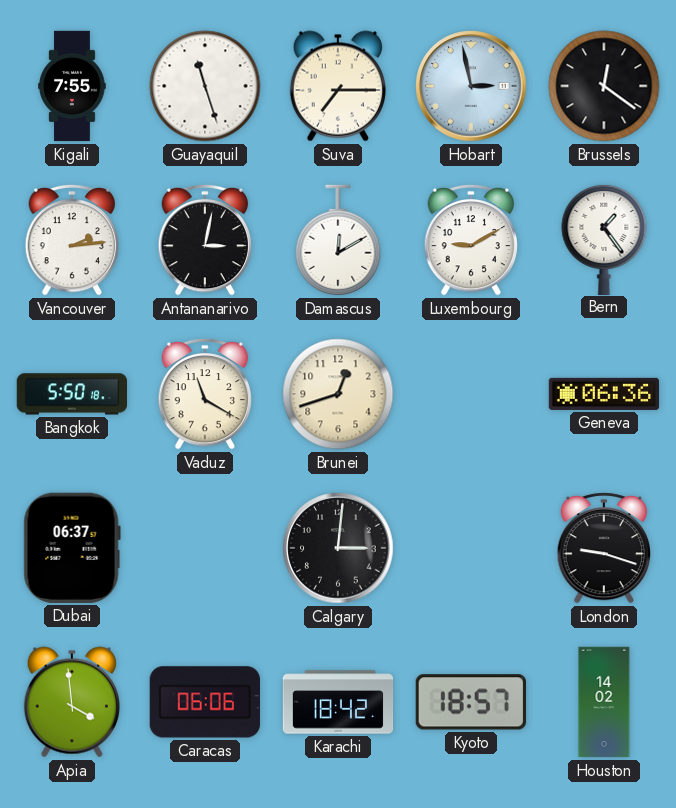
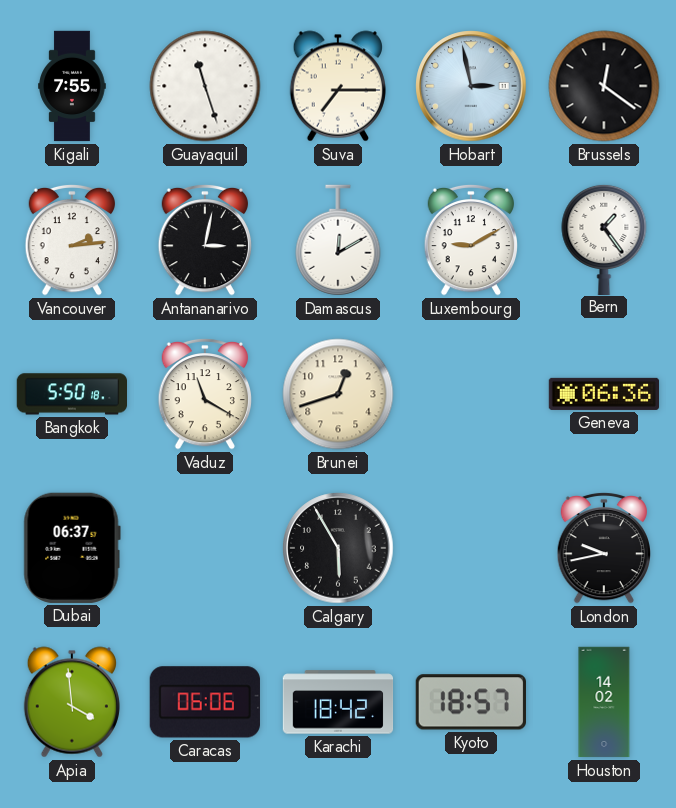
Calgary: 3:01 -> 5:55 (338, 548)
London: 9:18 -> 9:43 (603, 548)
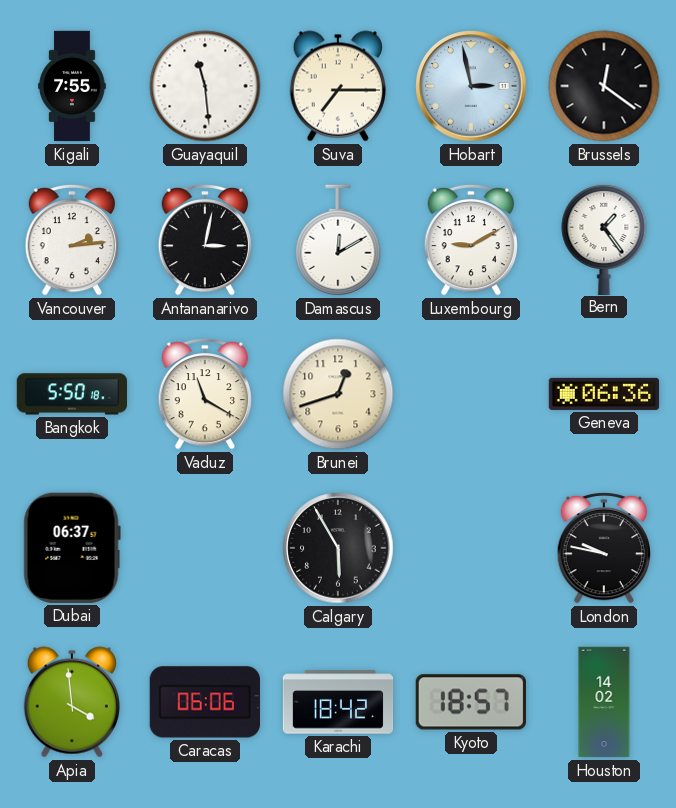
Guayaquil: 11:27 -> 11:29 (205, 86)
London: 9:43 -> 9:47 (603, 548)
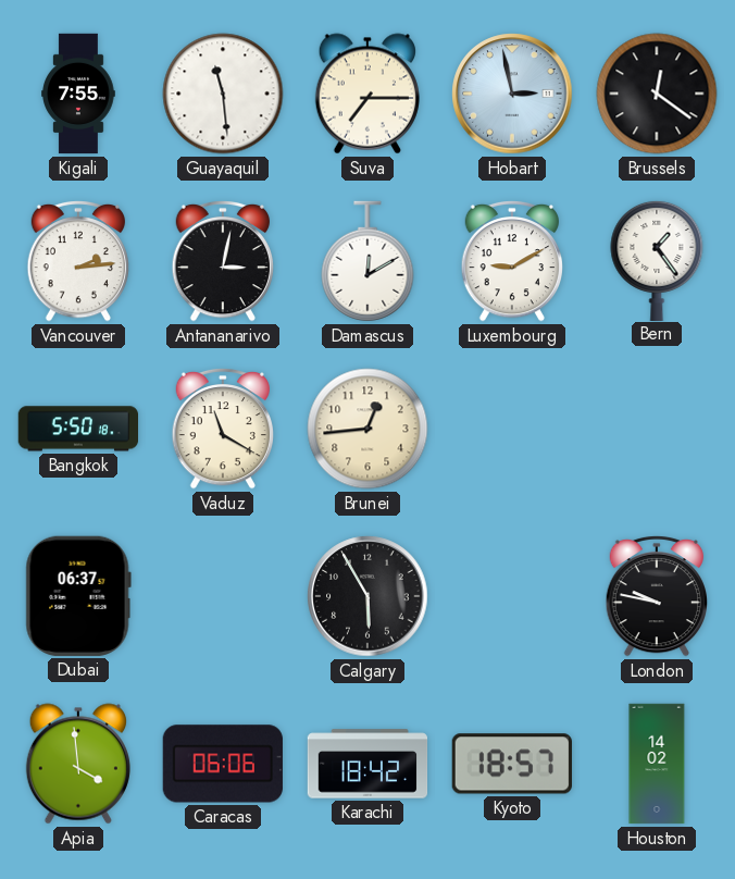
Brunei: 12:42 -> 12:44 (367, 429)
Geneva: 06:36 -> none (604, 394)
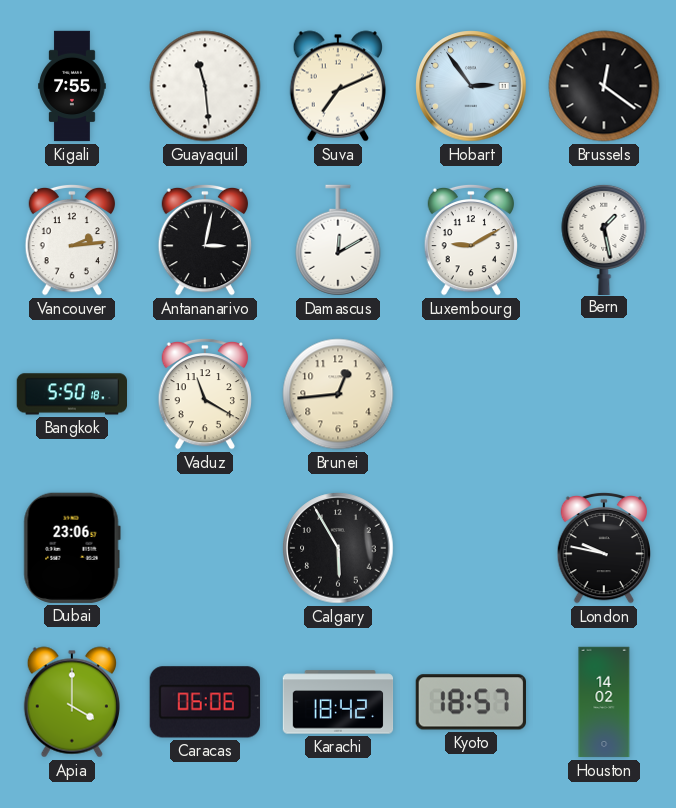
Suva: 7:15 -> 7:11 (338, 86)
Hobart: 2:58 -> 2:54 (471, 86)
Bern: 1:24 -> 1:28 (604, 239)
Dubai: 06:37 -> 23:06 (72, 548)
Apia: 3:59 -> 4:00 (72, 702)
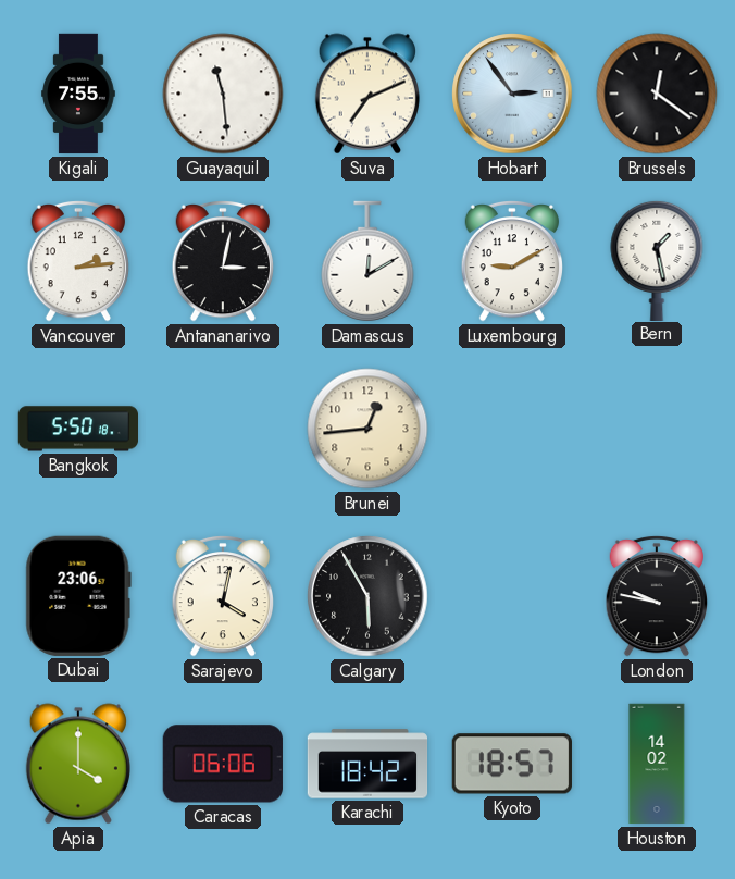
Vaduz: 11:20 -> none (204, 394)
Sarajevo: none -> 4:02 (222, 596)
